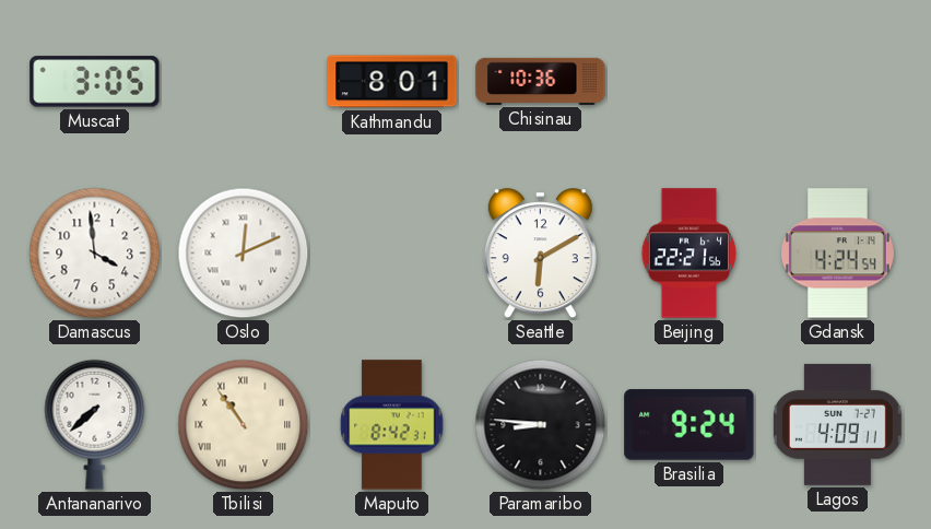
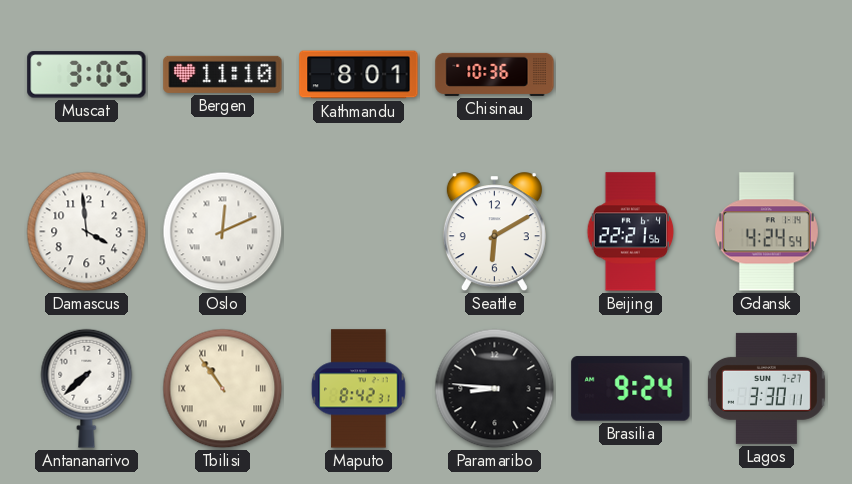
Bergen: none -> 11:10 (223, 74)
Lagos: 4:09 -> 3:30 (766, 388)
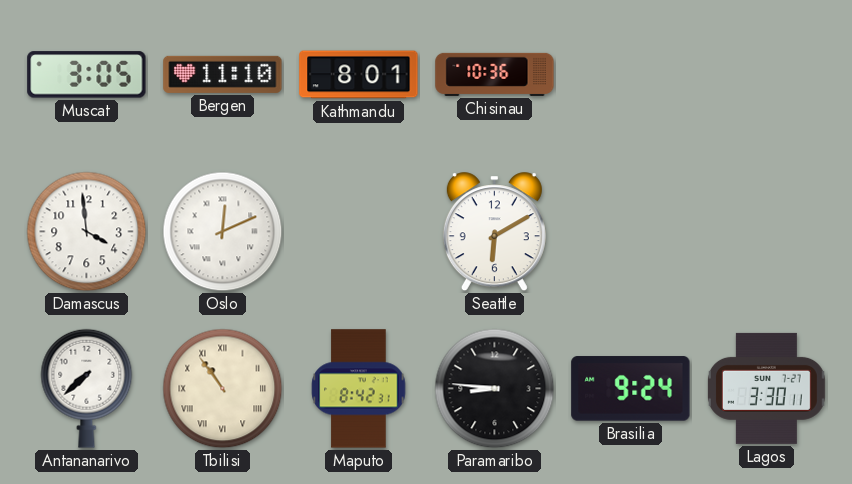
Beijing: 22:21 -> none (631, 232)
Gdansk: 4:24 -> none (766, 232)
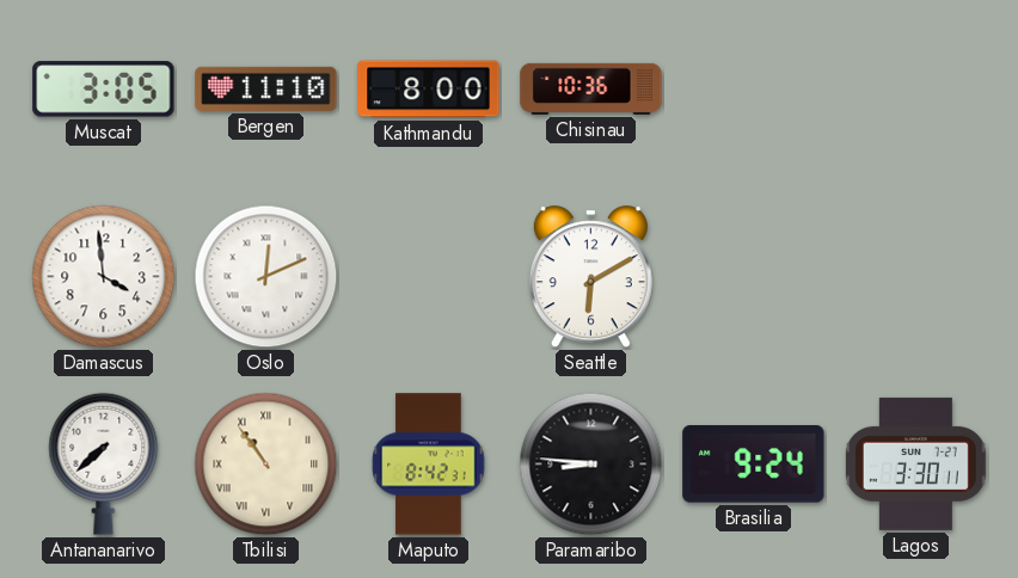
Kathmandu: 8:01 -> 8:00 (429, 90)
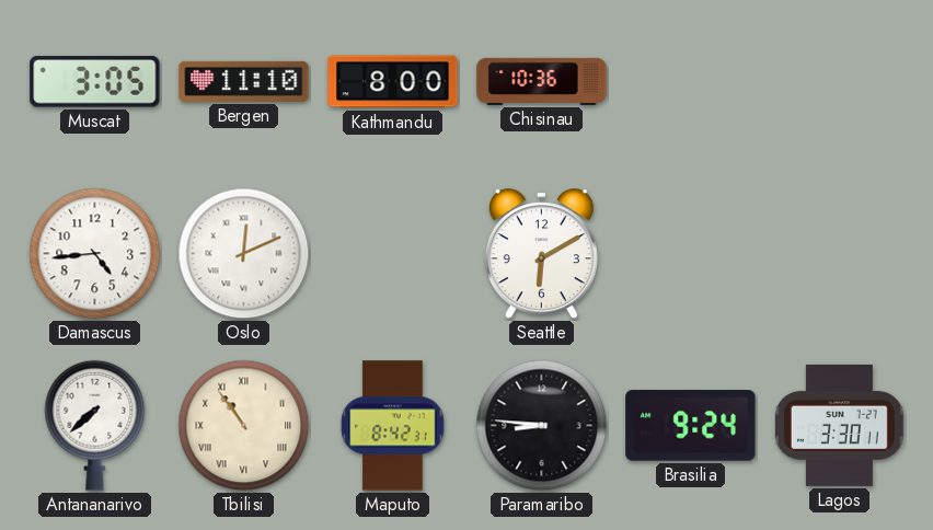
Damascus: 3:59 -> 4:44 (95, 254)
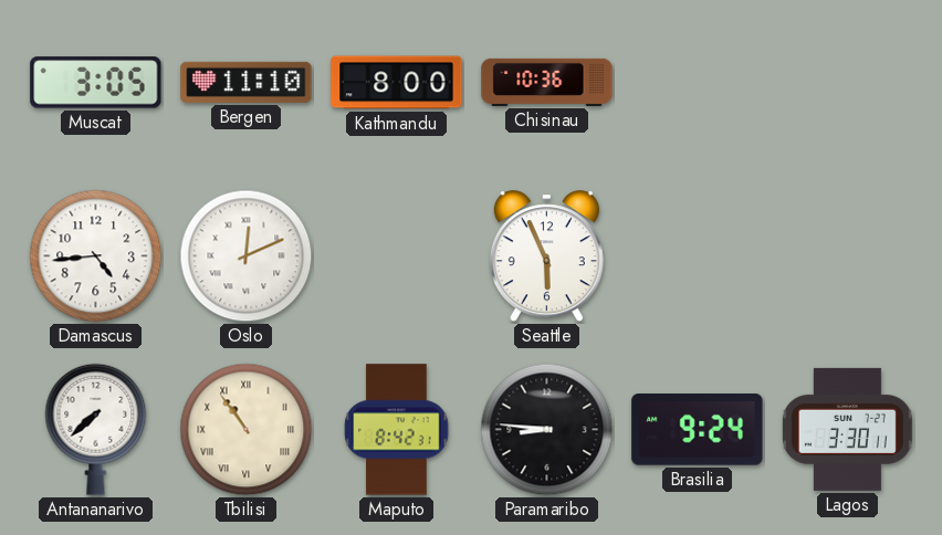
Seattle: 6:10 -> 5:56 (546, 256)
